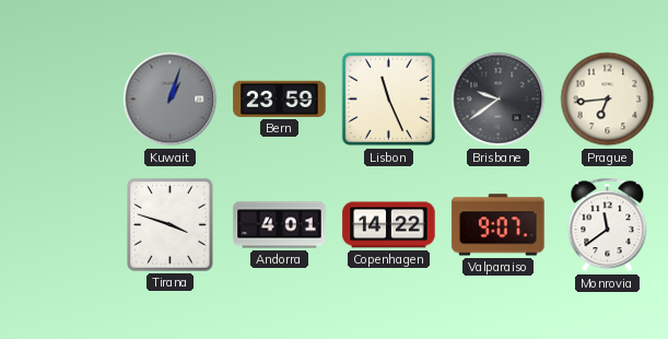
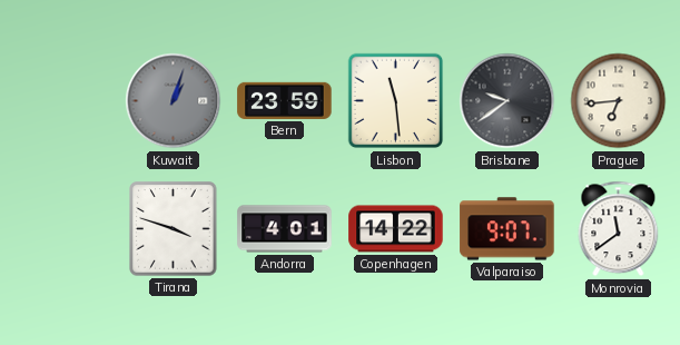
Lisbon: 11:26 -> 11:29 (396, 101)
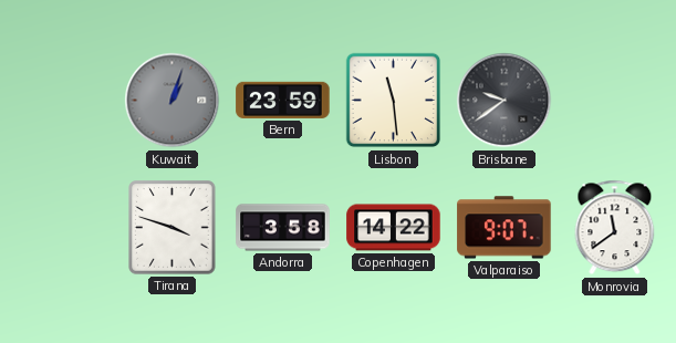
Prague: 6:44 -> none (619, 101)
Andorra: 4:01 -> 3:58 (283, 228)
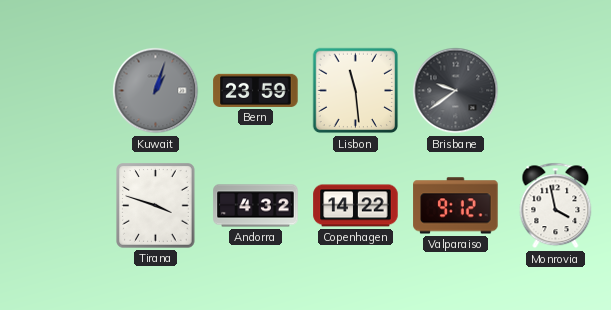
Andorra: 3:58 -> 4:32 (256, 206)
Valparaiso: 9:07 -> 9:12 (456, 206)
Monrovia: 11:39 -> 3:58 (556, 206)
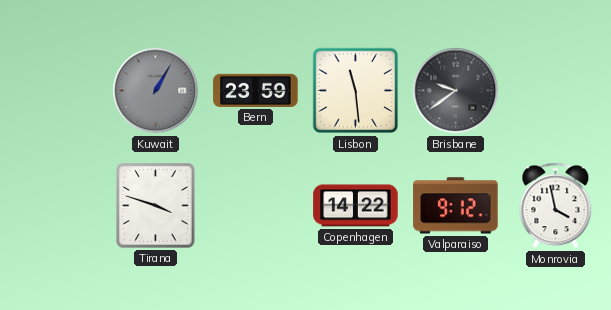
Kuwait: 1:03 -> 1:05 (156, 91)
Andorra: 4:32 -> none (256, 206)
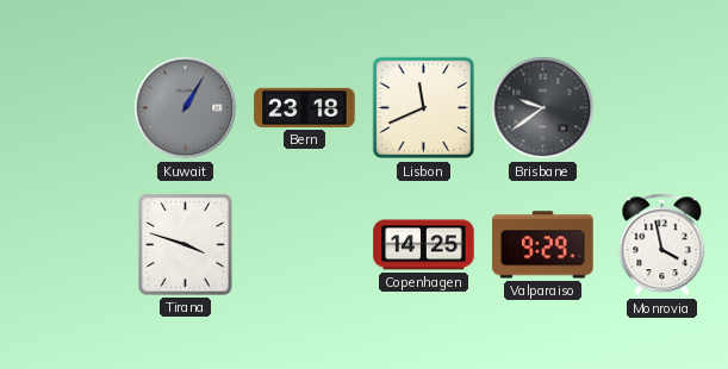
Bern: 23:59 -> 23:18 (305, 107)
Lisbon: 11:29 -> 11:41 (424, 108)
Copenhagen: 14:22 -> 14:25 (424, 245)
Valparaiso: 9:12 -> 9:29 (543, 245)
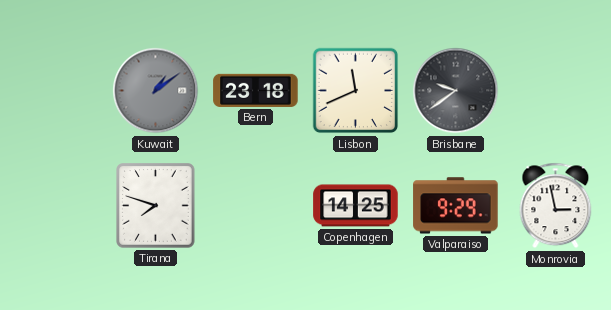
Kuwait: 1:05 -> 1:09 (156, 91)
Tirana: 3:48 -> 7:48 (156, 206)
Monrovia: 3:58 -> 2:58 (556, 206)
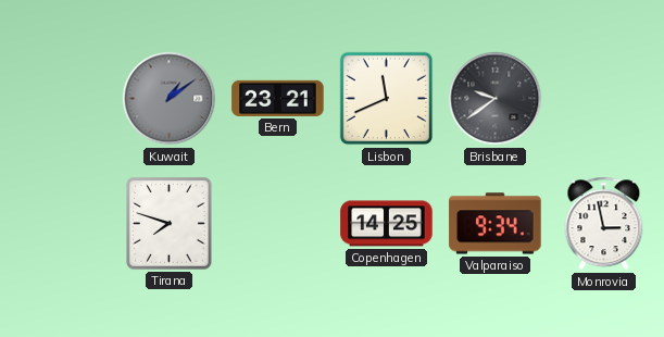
Bern: 23:18 -> 23:21 (278, 98)
Valparaiso: 9:29 -> 9:34 (496, 224)
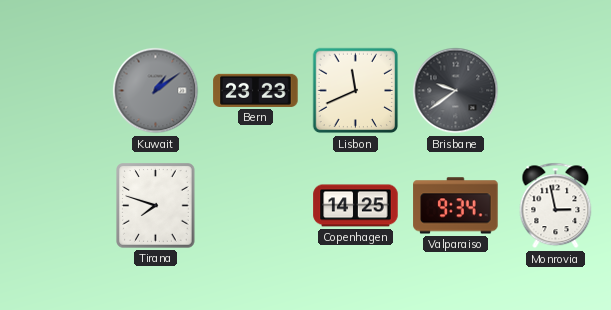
Bern: 23:21 -> 23:23 (256, 90)
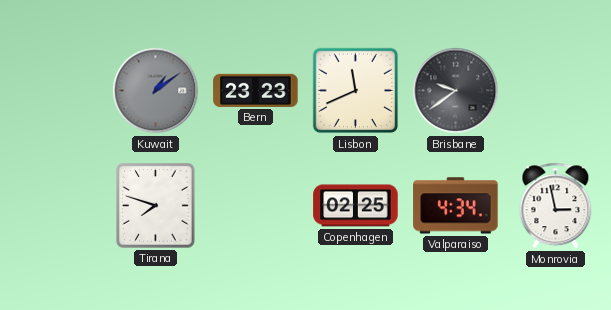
Copenhagen: 14:25 -> 02:25 (356, 206)
Valparaiso: 9:34 -> 4:34 (456, 206)
